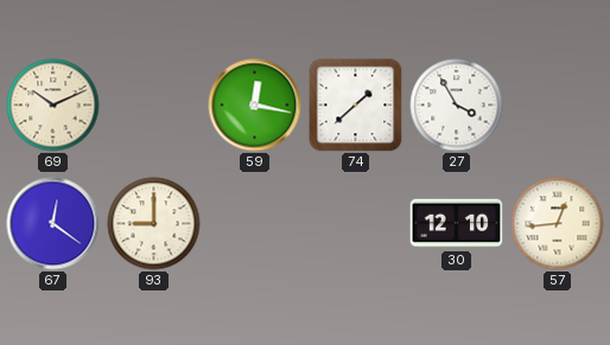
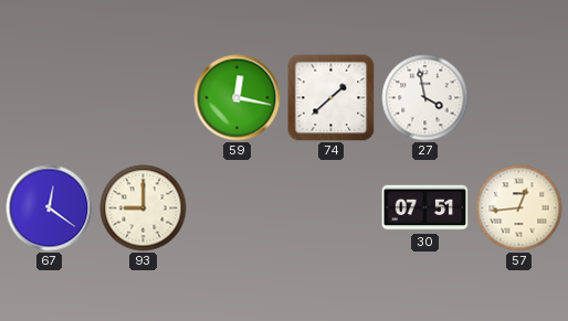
69: 10:11 -> none (53, 106)
27: 3:55 -> 3:58 (425, 98)
30: 12:10 -> 07:51 (425, 208)
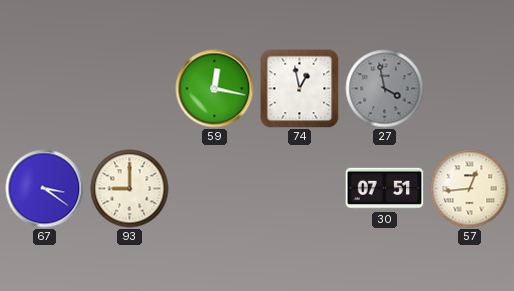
74: 1:38 -> 12:58 (300, 89)
27 dial: white -> grey (385, 89)
67: 12:21 -> 3:21 (45, 189)
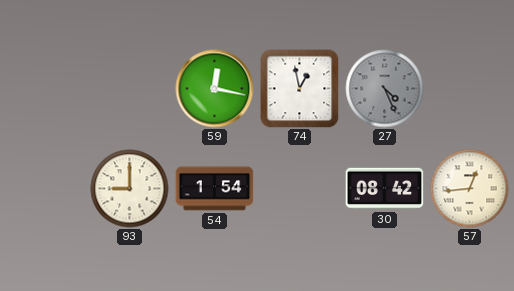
27: 3:58 -> 4:26 (385, 89)
67: 3:21 -> none (45, 189)
54: none -> 1:54 (215, 189)
30: 07:51 -> 08:42 (385, 189)
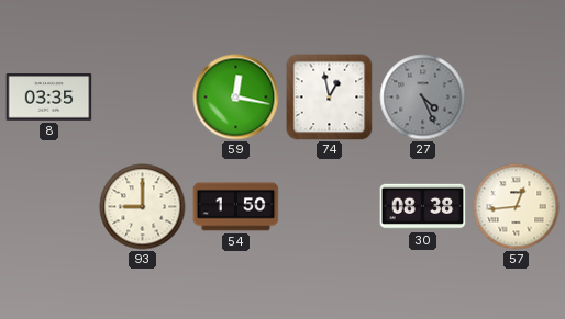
8: none -> 03:35 (49, 98)
54: 1:54 -> 1:50 (236, 207)
30: 08:42 -> 08:38 (423, 207)
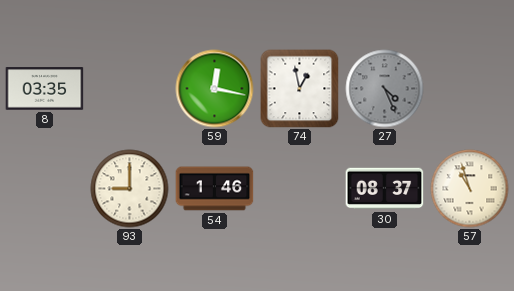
54: 1:50 -> 1:46 (215, 189)
30: 08:38 -> 08:37 (385, 189)
57: 12:44 -> 10:57 (470, 189)
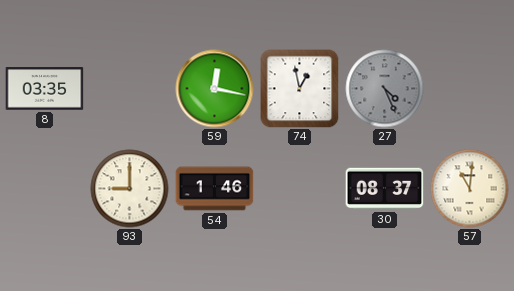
57: 10:57 -> 11:01 (470, 189)
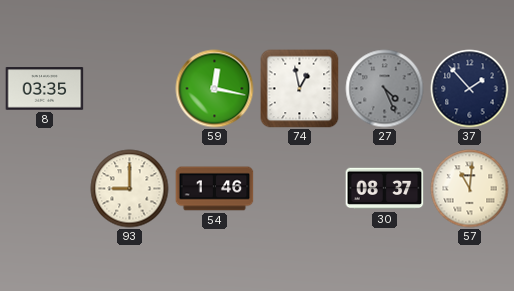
37: none -> 1:53 (470, 89)
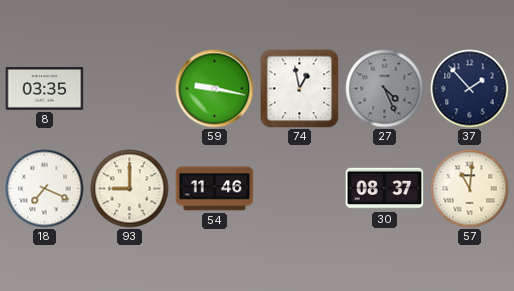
59: 12:17 -> 9:17 (215, 89)
18: none -> 7:19 (45, 189)
54: 1:46 -> 11:46 (215, 189)
